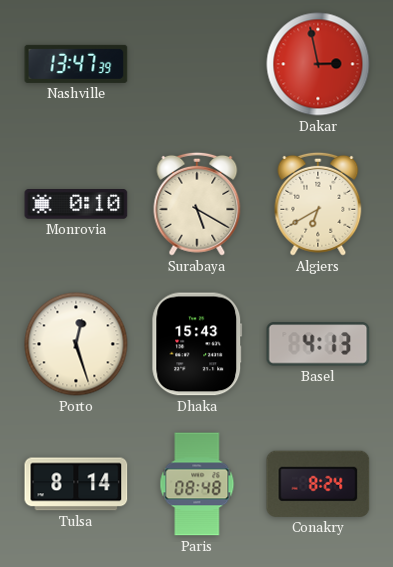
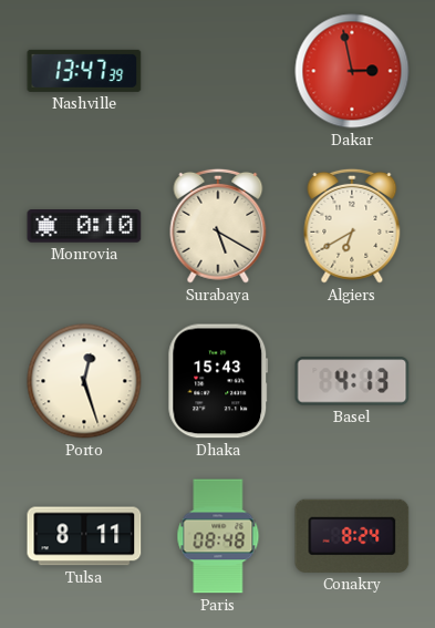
Tulsa: 8:14 -> 8:11 (84, 536)
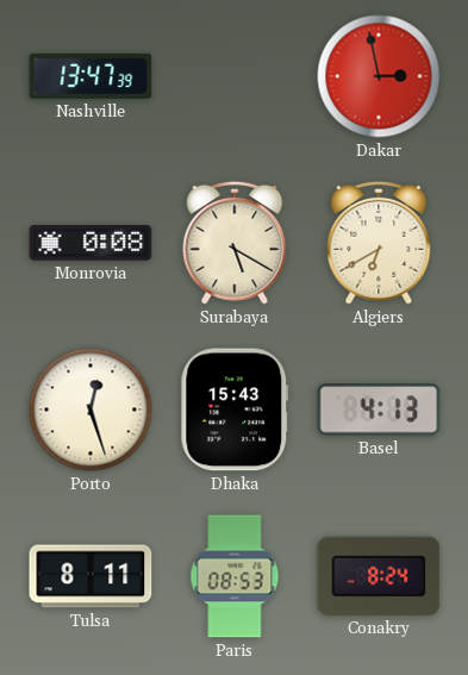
Monrovia: 0:10 -> 0:08 (91, 243)
Paris: 08:48 -> 08:53 (235, 576)
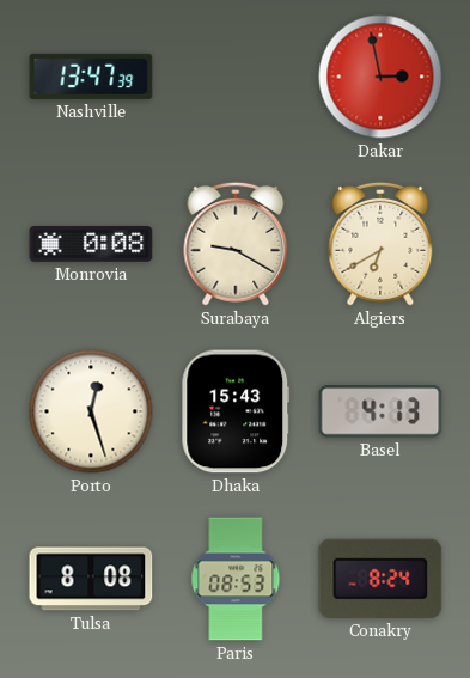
Surabaya: 5:20 -> 9:20 (236, 244)
Tulsa: 8:11 -> 8:08 (91, 579)
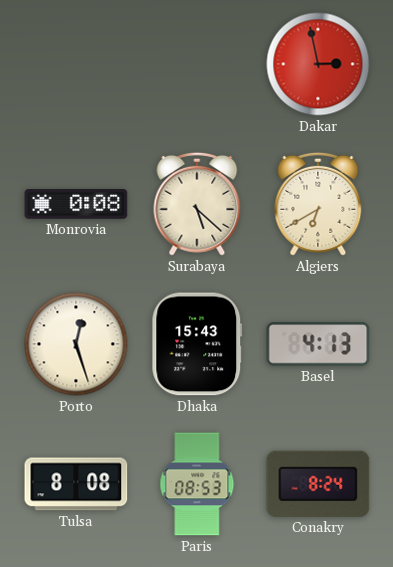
Nashville: 13:47 -> none (91, 77)
Surabaya: 9:20 -> 5:22 (197, 204)
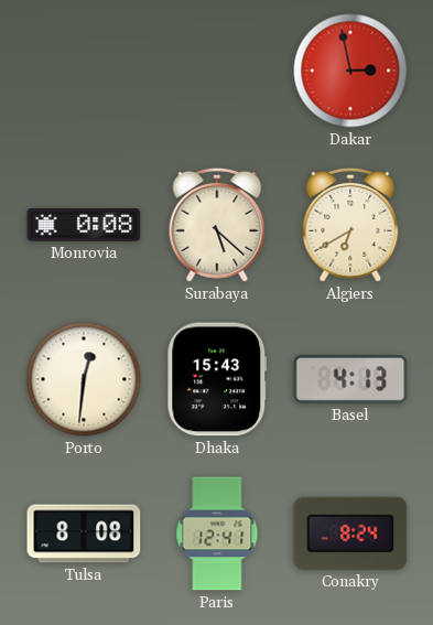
Porto: 12:27 -> 12:31 (84, 379)
Paris: 08:53 -> 12:41 (217, 534)
